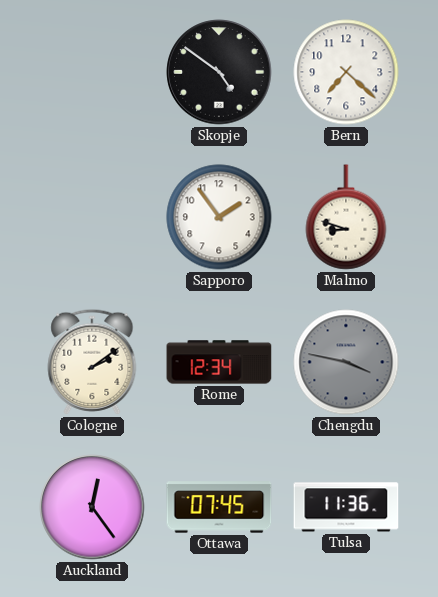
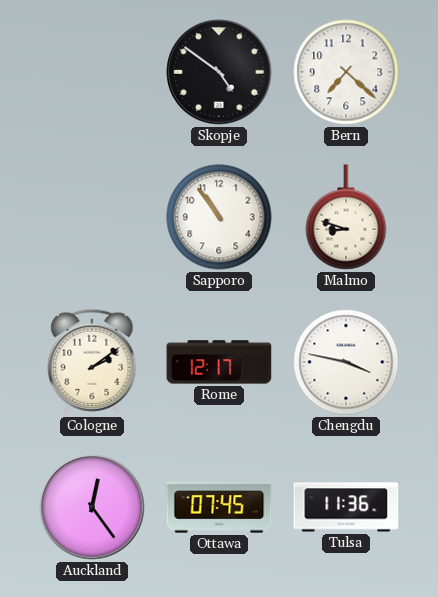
Sapporo: 1:54 -> 10:54 (219, 217)
Rome: 12:34 -> 12:17 (219, 362)
Chengdu dial: grey -> white (346, 362)
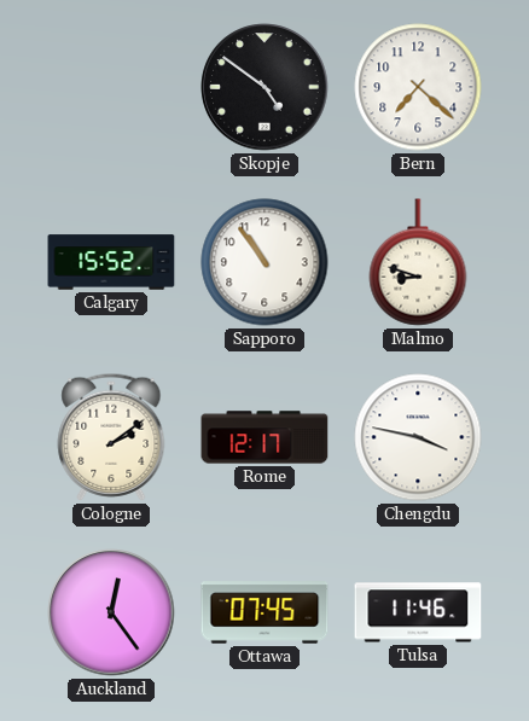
Calgary: none -> 15:52 (111, 262)
Tulsa: 11:36 -> 11:46 (418, 612)
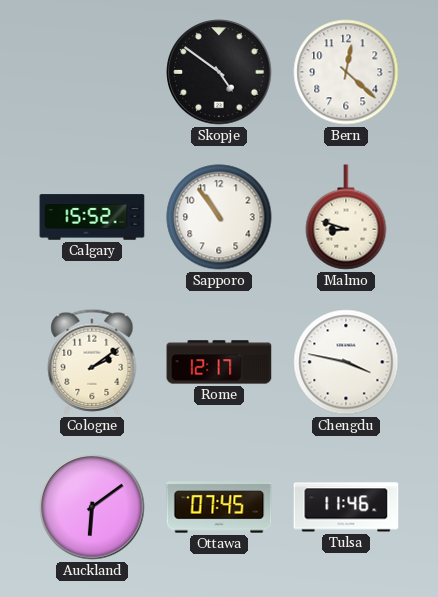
Bern: 7:22 -> 12:22 (346, 72)
Auckland: 12:24 -> 6:09 (92, 507)
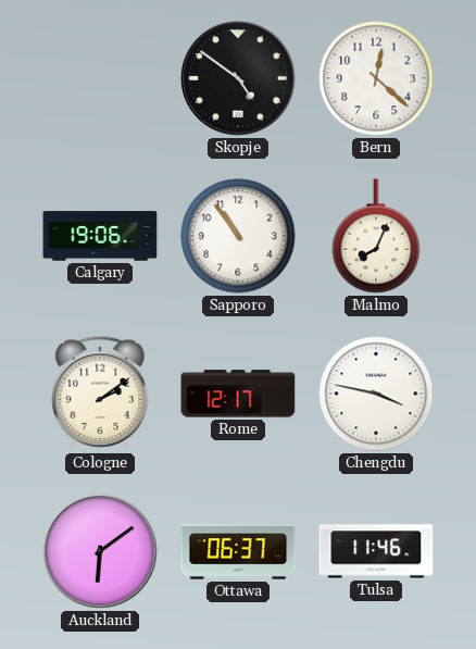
Calgary: 15:52 -> 19:06 (100, 236)
Malmo: 8:48 -> 8:04 (376, 236)
Ottawa: 07:45 -> 06:37 (238, 551)
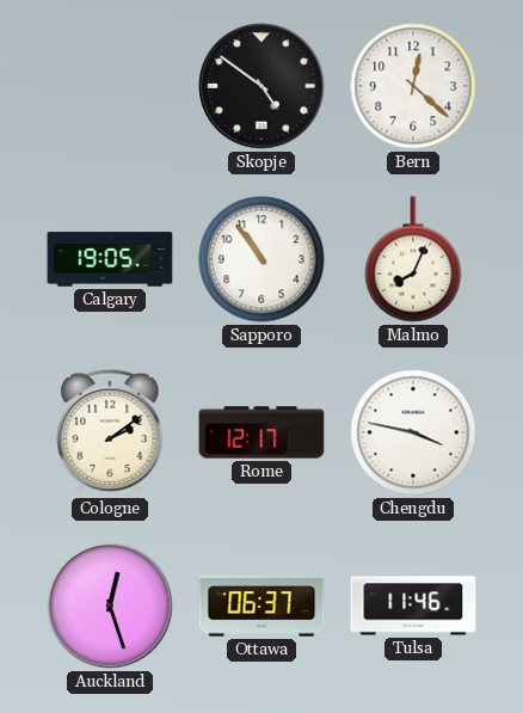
Calgary: 19:06 -> 19:05 (110, 259)
Auckland: 6:09 -> 12:27 (110, 606)
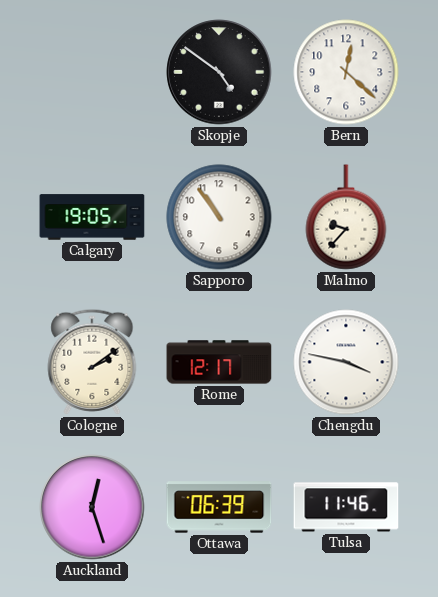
Malmo: 8:04 -> 9:37 (346, 217)
Ottawa: 06:37 -> 06:39 (219, 507)
